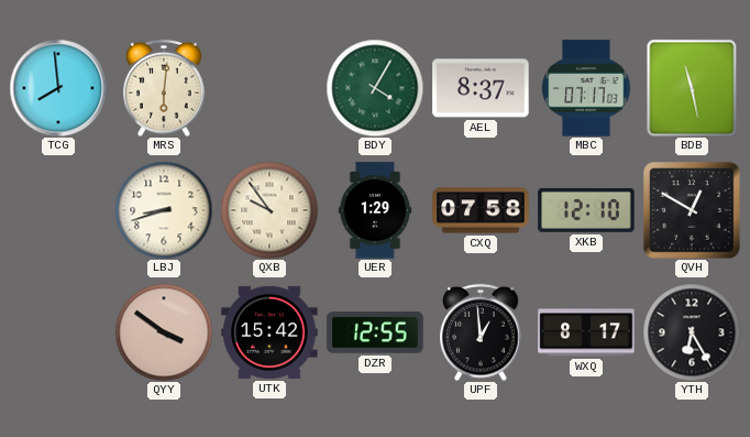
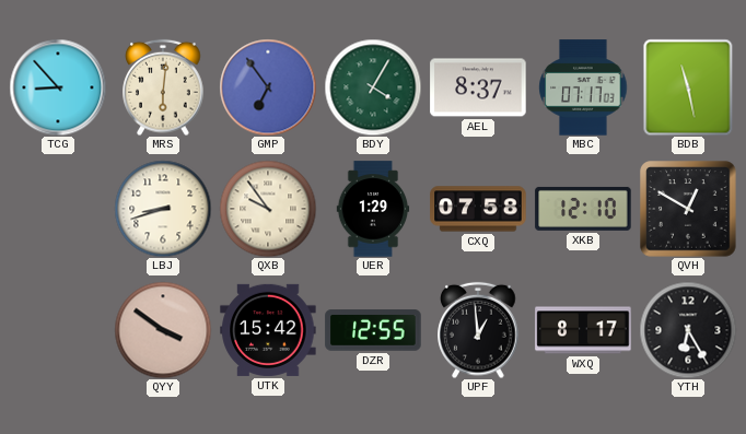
TCG: 7:59 -> 8:53 (58, 87)
GMP: none -> 6:54 (268, 87)
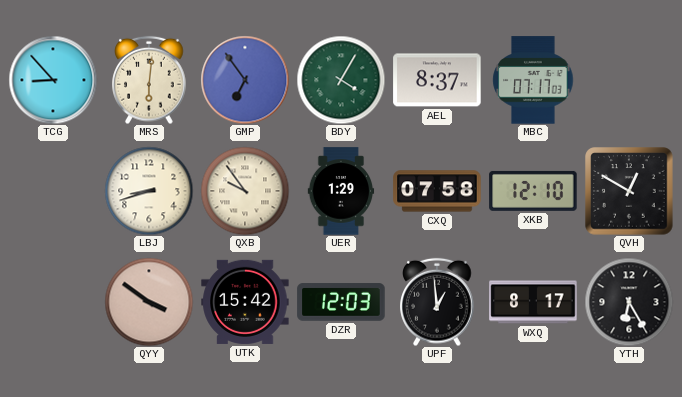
BDB: 11:28 -> none (688, 87)
DZR: 12:55 -> 12:03 (341, 302)
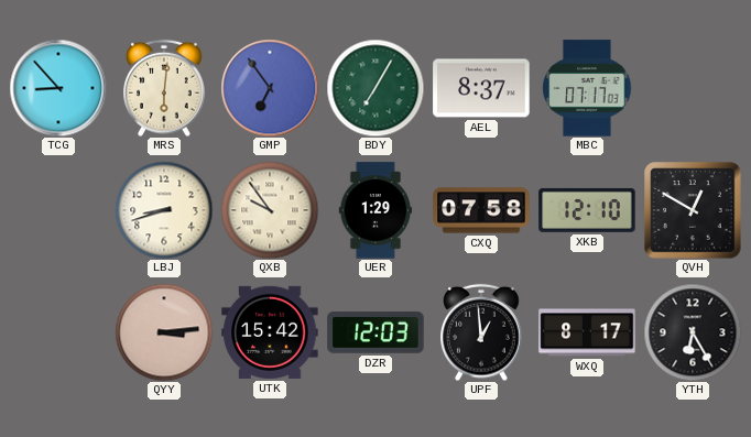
BDY: 4:05 -> 7:05 (375, 88)
QYY: 3:51 -> 3:14 (164, 332)
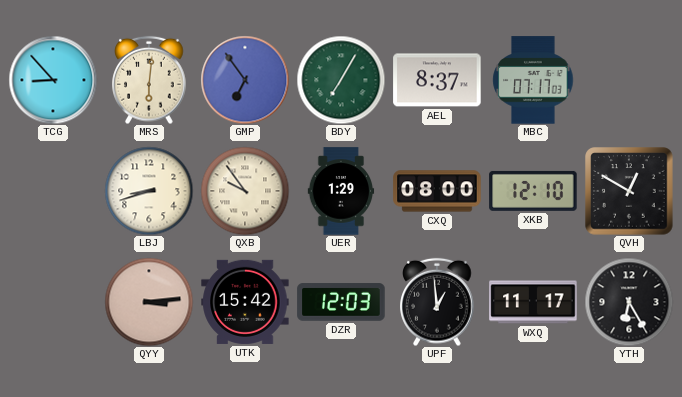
CXQ: 07:58 -> 08:00 (437, 191)
WXQ: 8:17 -> 11:17 (533, 302)
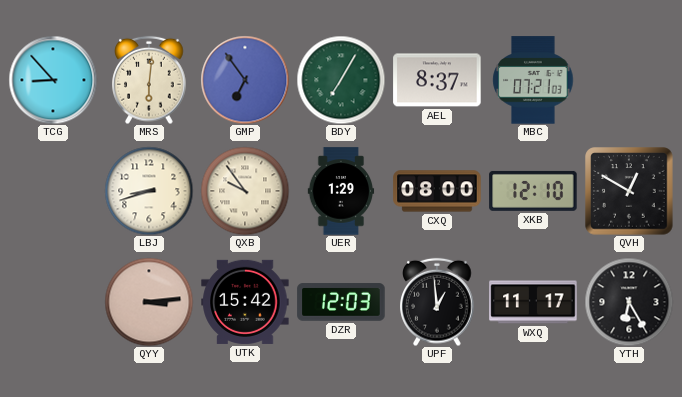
MBC: 07:17 -> 07:21 (533, 80)
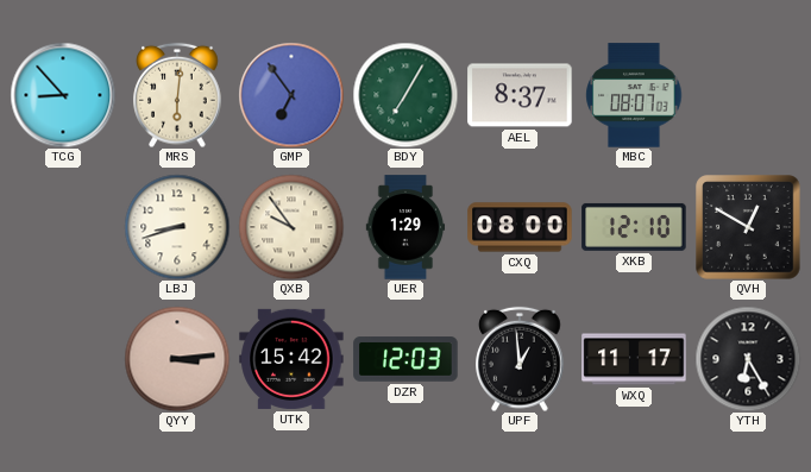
MBC: 07:21 -> 08:07 (634, 95)
